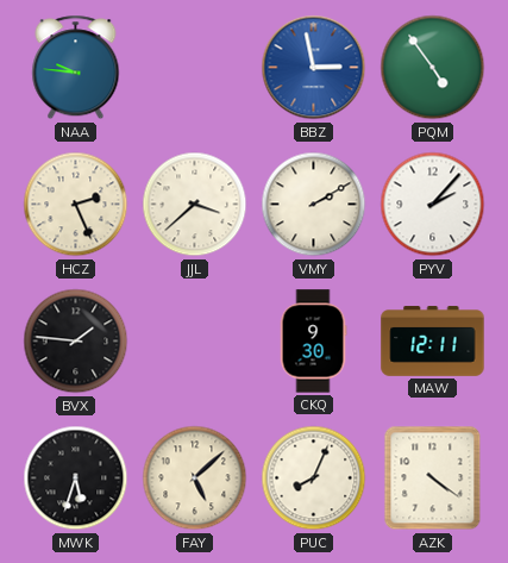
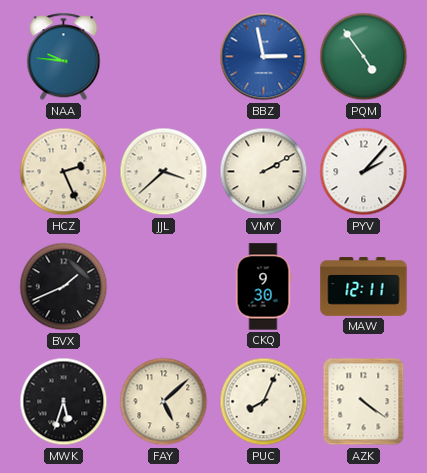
BVX: 1:46 -> 1:41 (64, 287)
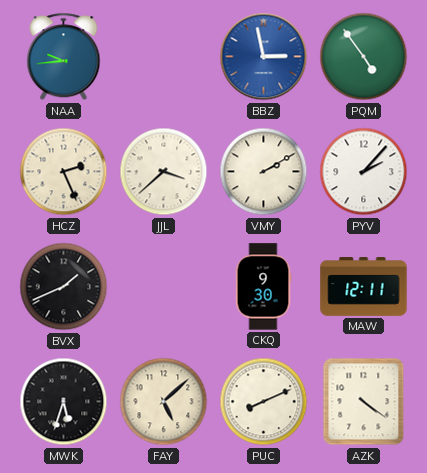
NAA: 9:46 -> 9:44 (64, 57)
PUC: 8:04 -> 8:11 (264, 402)
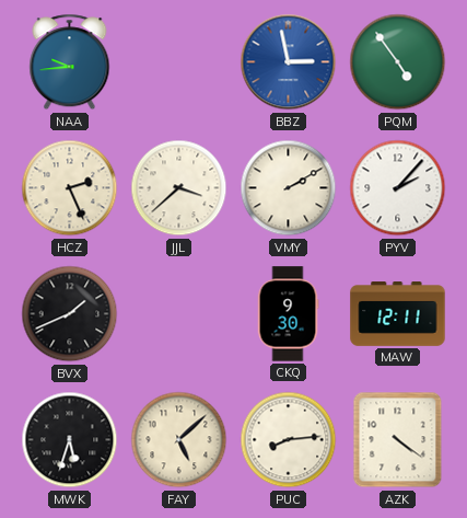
PUC: 8:11 -> 8:14 (289, 440)
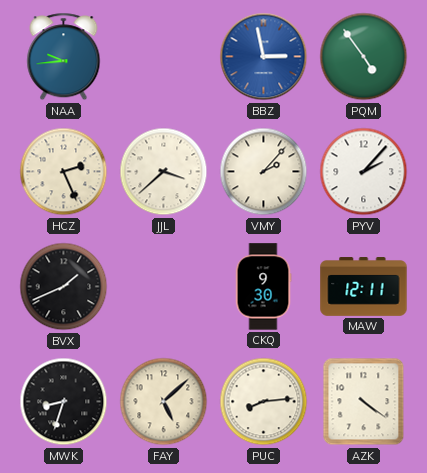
VMY: 2:10 -> 2:07 (264, 172)
MWK: 5:33 -> 8:33 (64, 402)
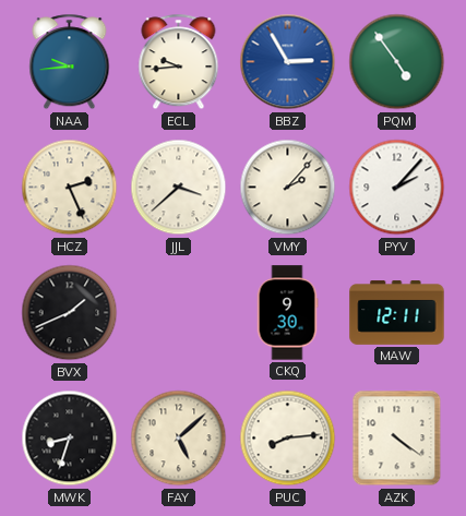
ECL: none -> 9:44 (179, 62)
BBZ: 2:58 -> 2:55 (288, 62)
